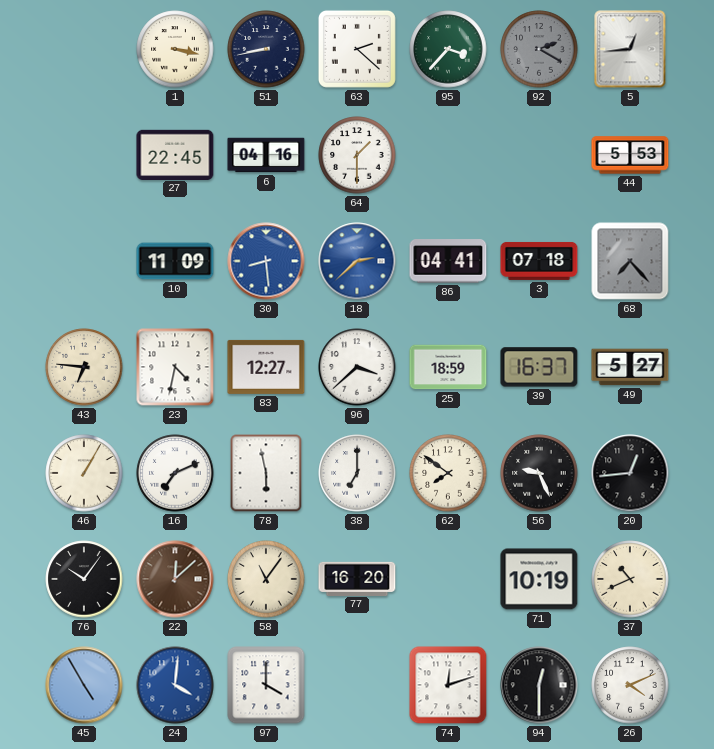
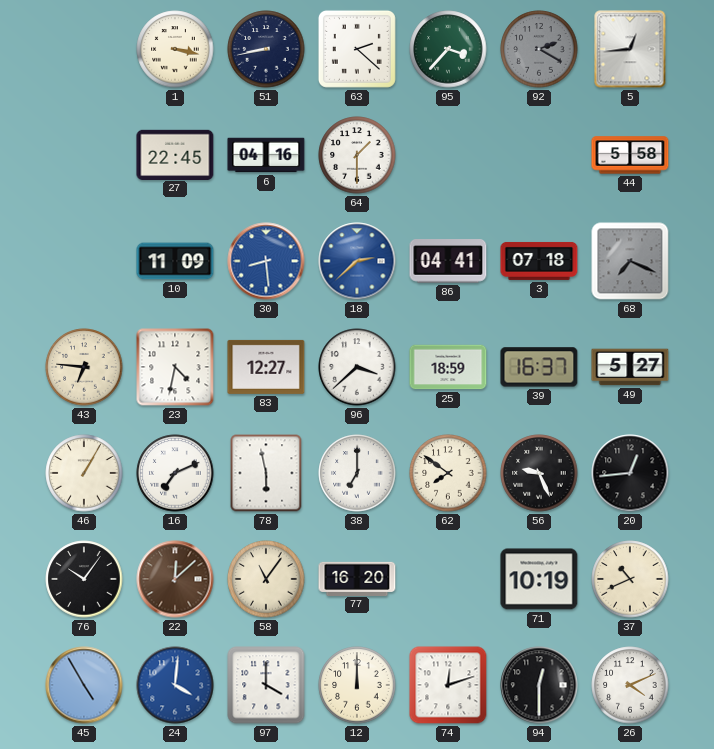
44: 5:53 -> 5:58 (630, 155)
68: 7:23 -> 7:19 (630, 261)
12: none -> 12:00 (357, 685)
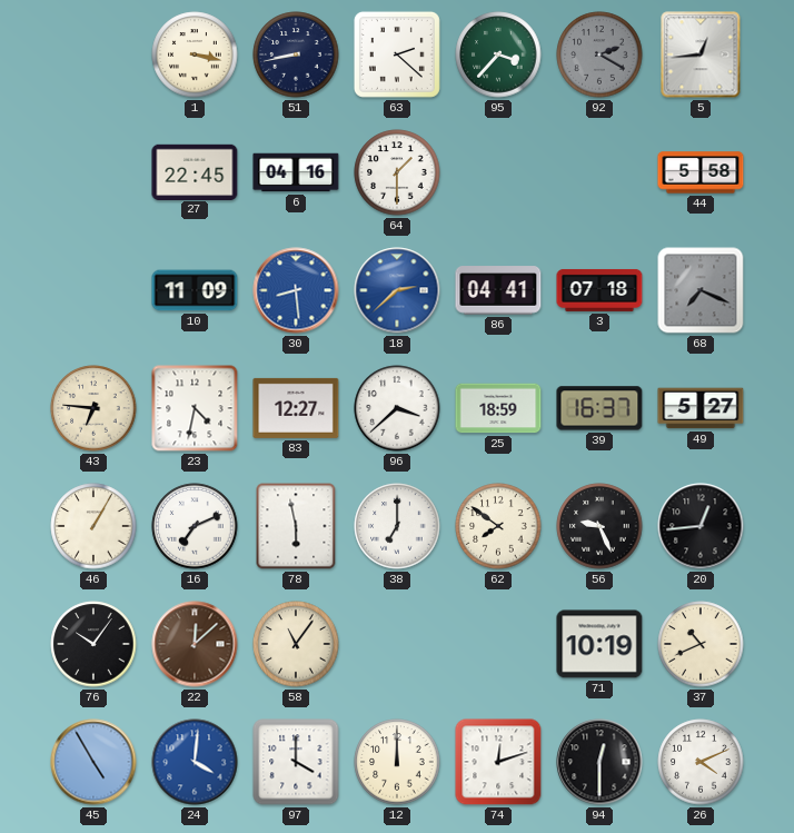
77: 16:20 -> none (357, 578)
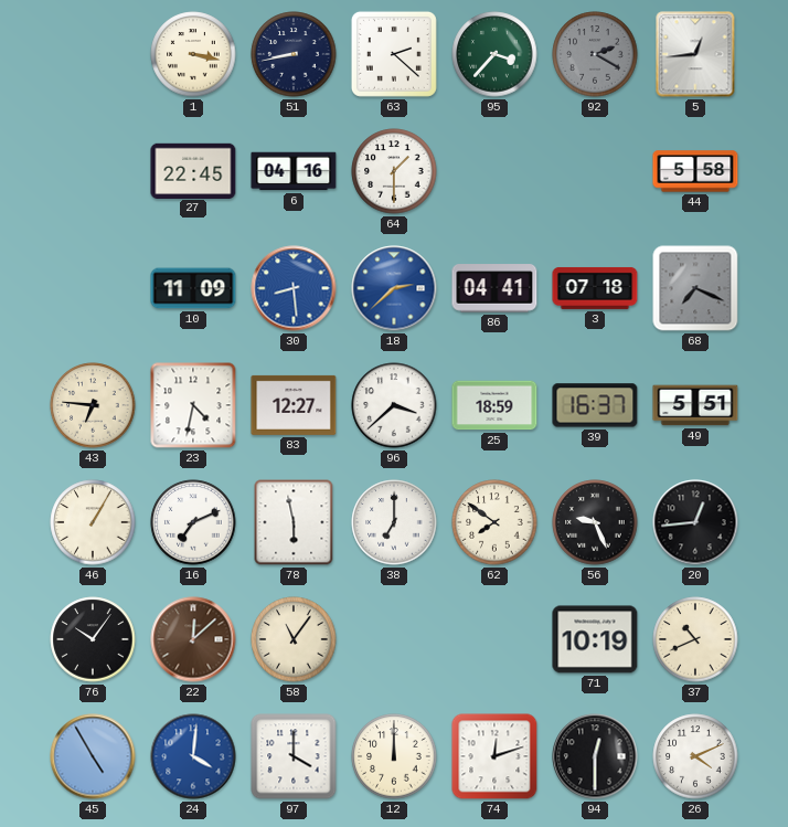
49: 5:27 -> 5:51 (695, 405)
